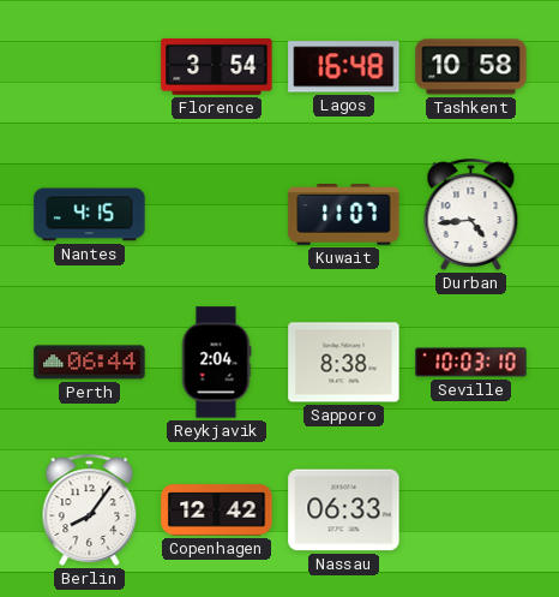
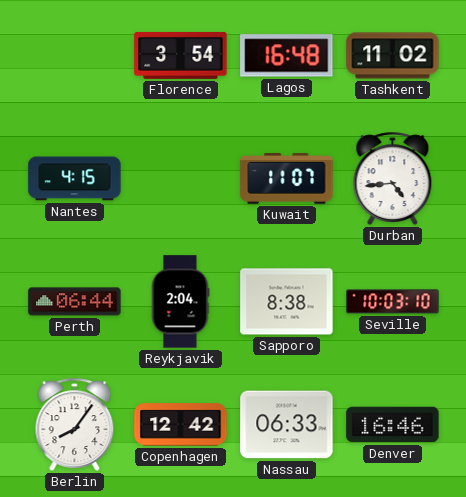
Tashkent: 10:58 -> 11:02 (393, 56)
Denver: none -> 16:46 (393, 425)
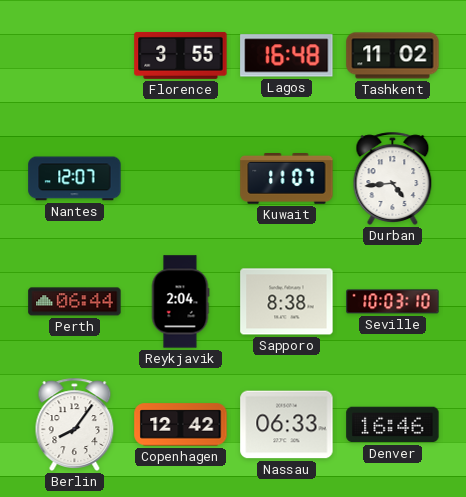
Florence: 3:54 -> 3:55 (181, 55)
Nantes: 4:15 -> 12:07 (75, 179)
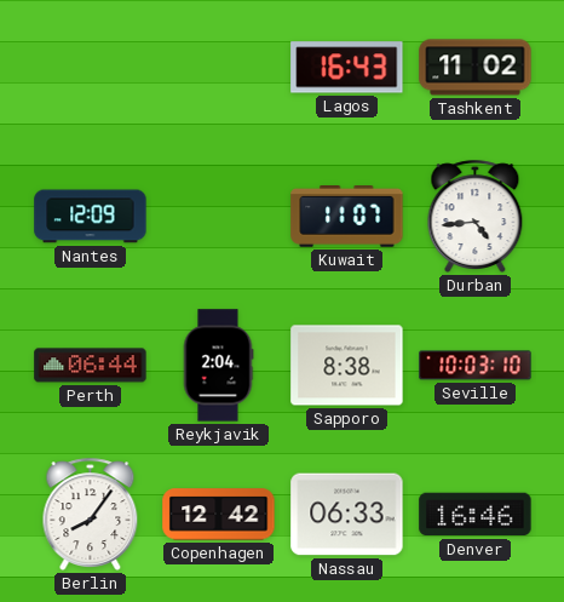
Florence: 3:55 -> none (181, 55)
Lagos: 16:48 -> 16:43 (347, 68)
Nantes: 12:07 -> 12:09 (91, 217)
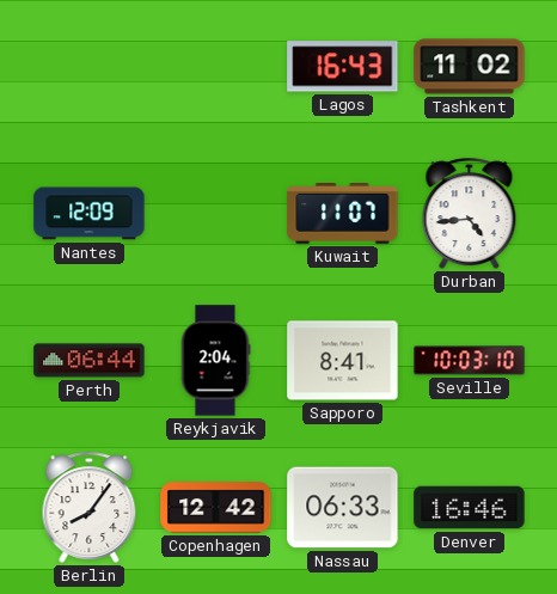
Sapporo: 8:38 -> 8:41 (343, 361)
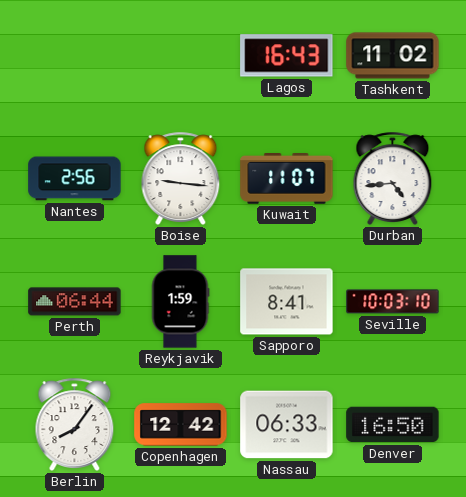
Nantes: 12:09 -> 2:56 (75, 179)
Boise: none -> 9:16 (181, 178)
Reykjavik: 2:04 -> 1:59 (180, 302)
Denver: 16:46 -> 16:50 (393, 425)
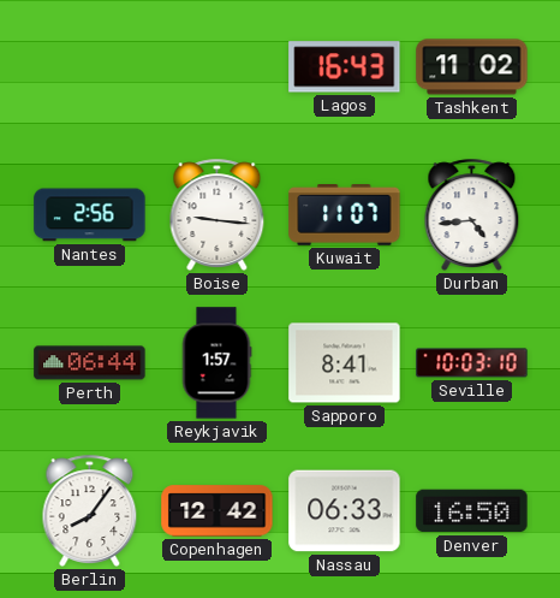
Reykjavik: 1:59 -> 1:57 (216, 363)
